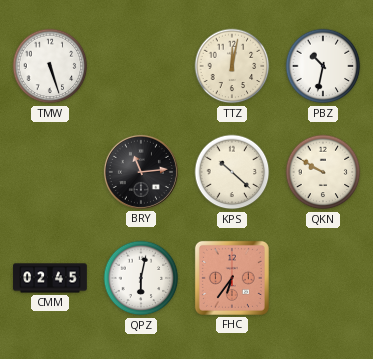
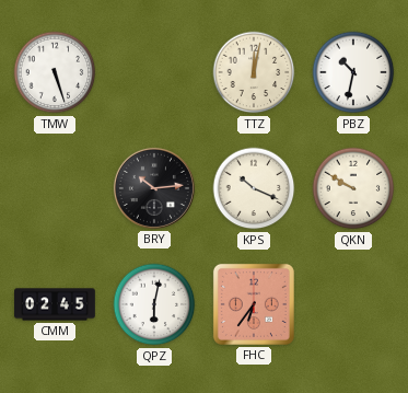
BRY: 11:14 -> 10:14 (154, 188)
KPS: 10:22 -> 10:19 (254, 188)
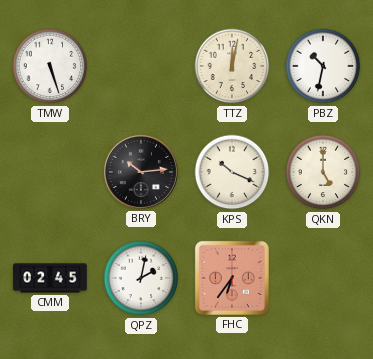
QKN: 9:50 -> 5:00 (323, 172)
QPZ: 6:02 -> 2:02 (141, 278)
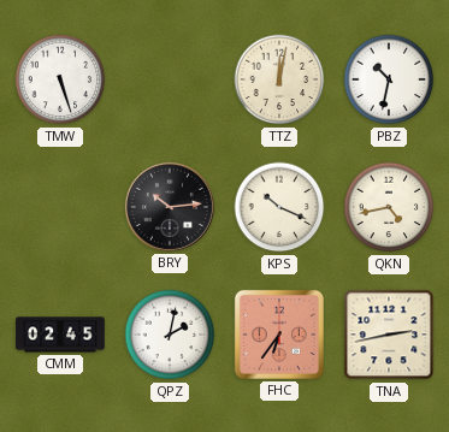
QKN: 5:00 -> 4:43 (389, 207)
TNA: none -> 2:43 (389, 335)
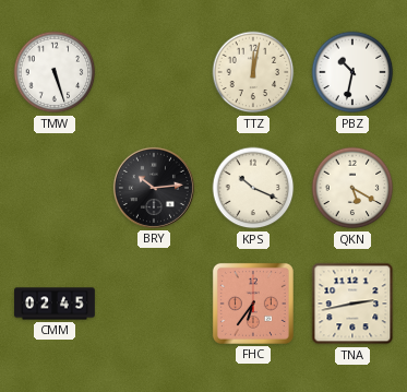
QKN: 4:43 -> 5:20 (352, 188)
QPZ: 2:02 -> none (170, 335)
